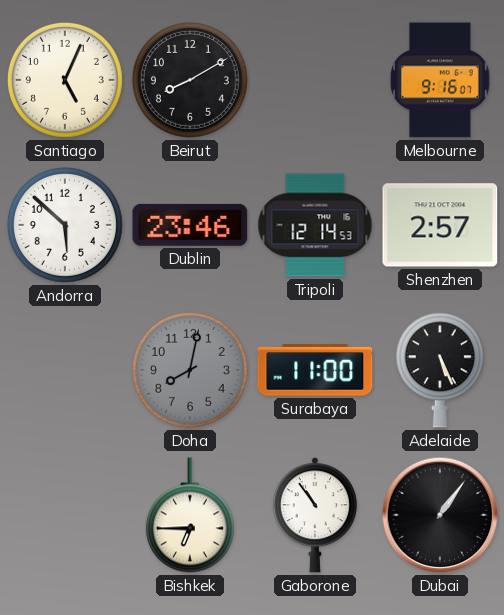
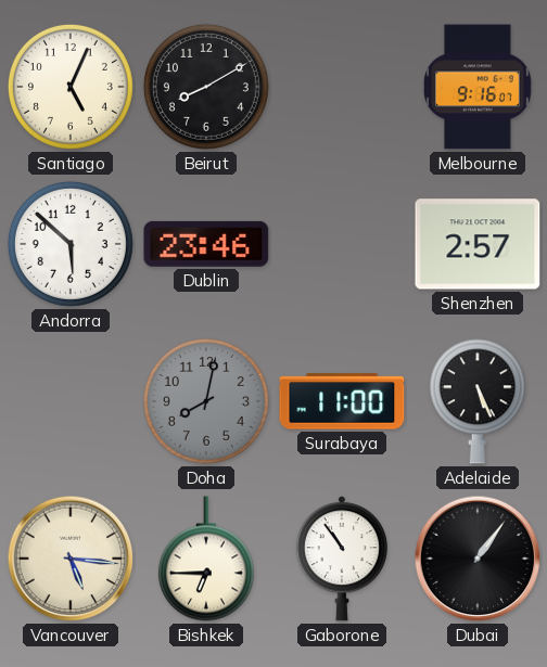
Tripoli: 12:14 -> none (315, 225)
Vancouver: none -> 5:16 (71, 559)
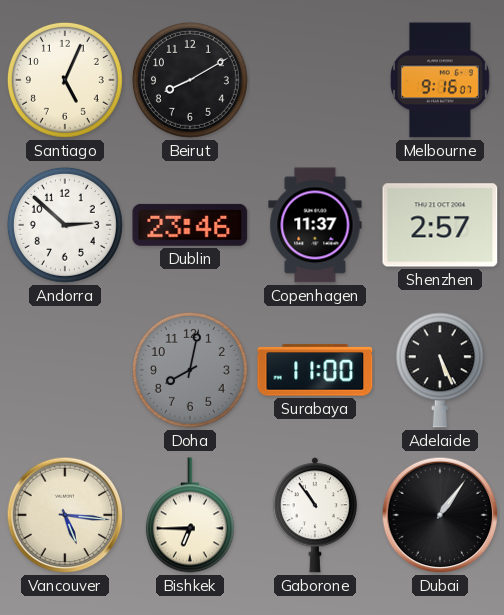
Andorra: 5:52 -> 2:52 (65, 225)
Copenhagen: none -> 11:37 (315, 225)
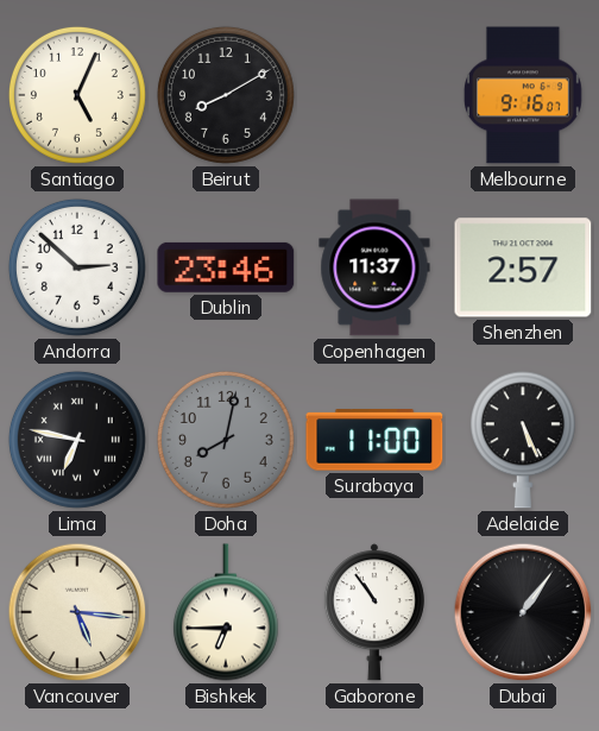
Lima: none -> 6:47 (77, 440)
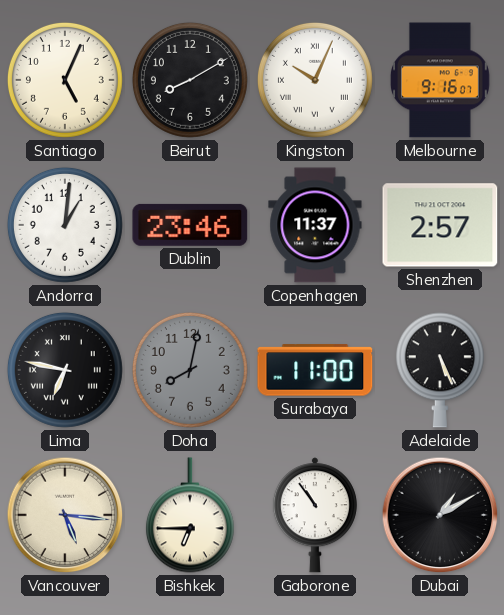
Kingston: none -> 10:04 (315, 80)
Andorra: 2:52 -> 1:01 (65, 225)
Dubai: 1:06 -> 1:10 (440, 515)
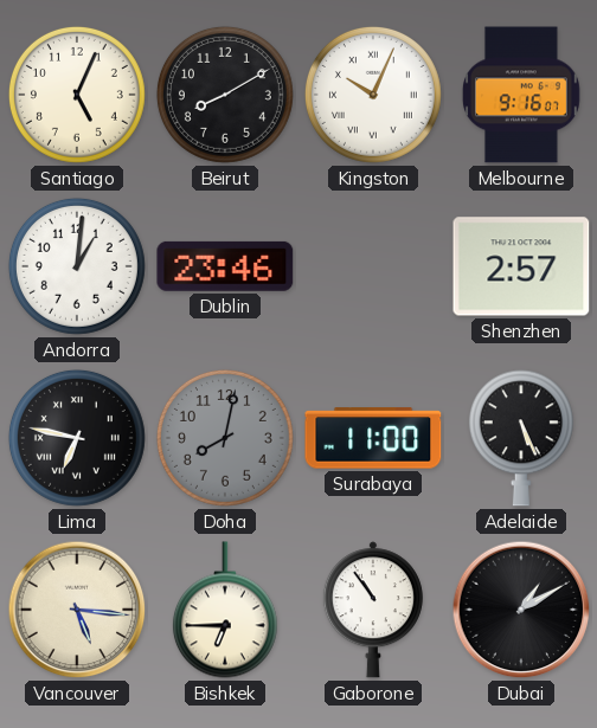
Copenhagen: 11:37 -> none (315, 225)
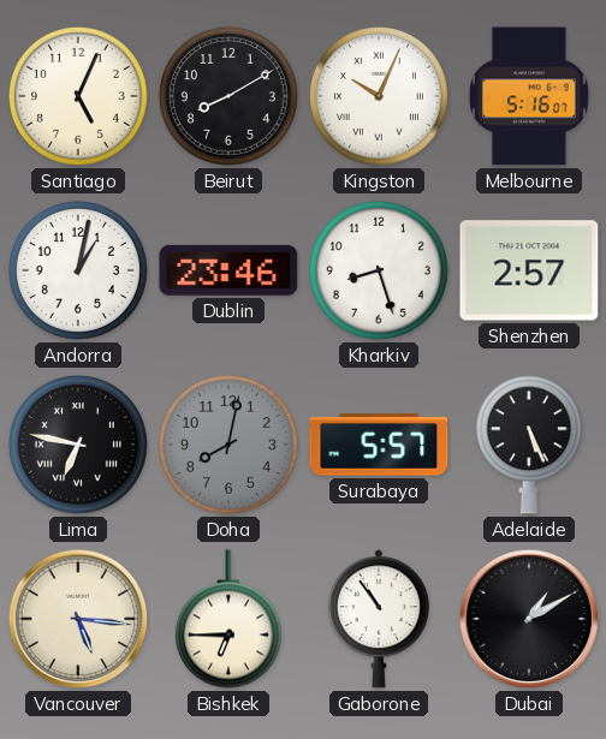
Melbourne: 9:16 -> 5:16 (529, 96)
Andorra: 1:01 -> 1:02 (78, 270)
Kharkiv: none -> 8:27 (379, 270)
Surabaya: 11:00 -> 5:57 (379, 445)
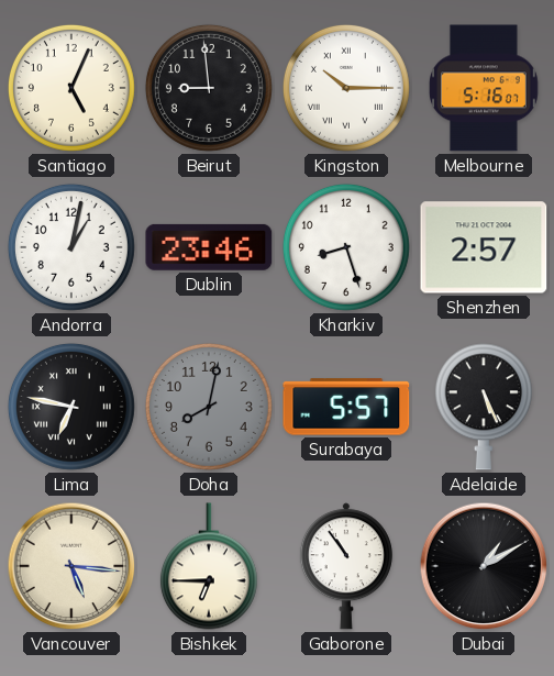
Beirut: 8:10 -> 8:59 (209, 88)
Kingston: 10:04 -> 10:15 (346, 88)
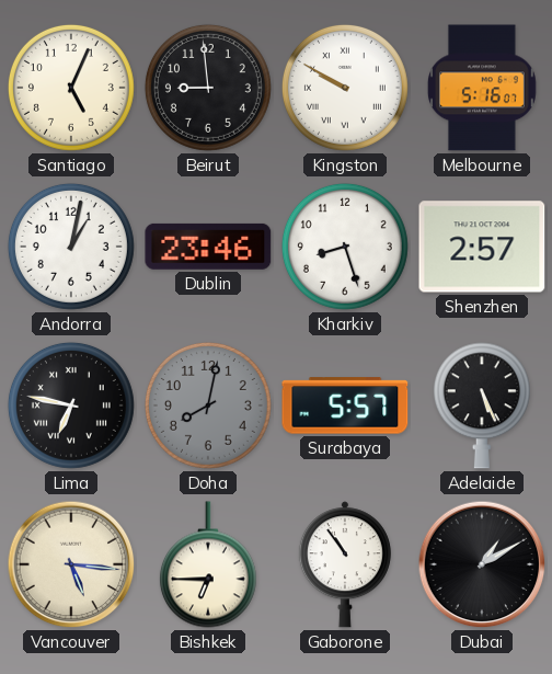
Kingston: 10:15 -> 9:50 (345, 88)
